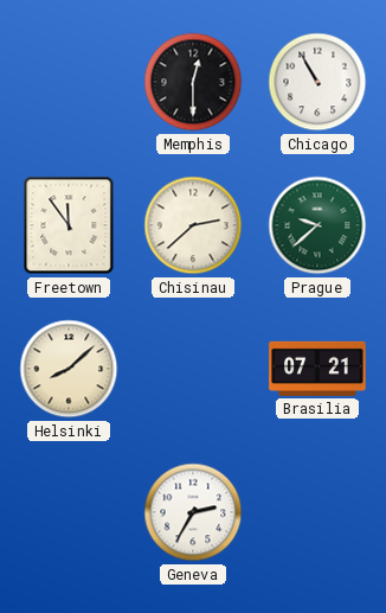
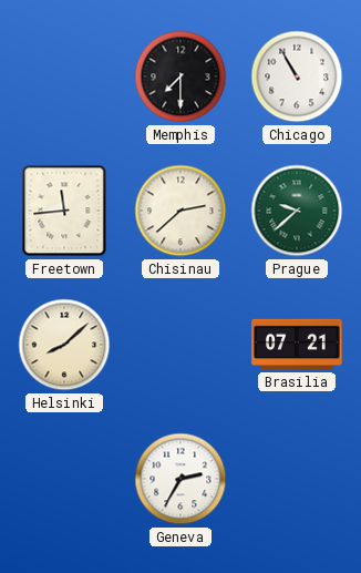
Memphis: 12:30 -> 7:30 (180, 76)
Freetown: 11:54 -> 11:44 (64, 211)
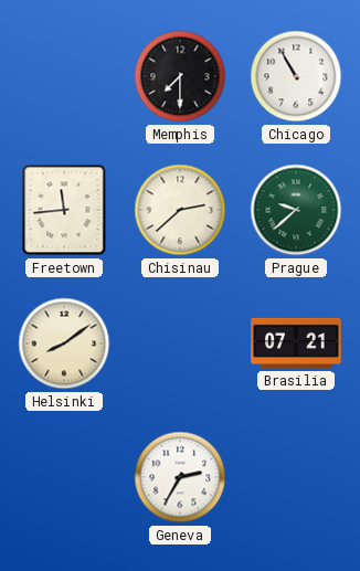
Helsinki: 8:08 -> 8:09 (64, 343)
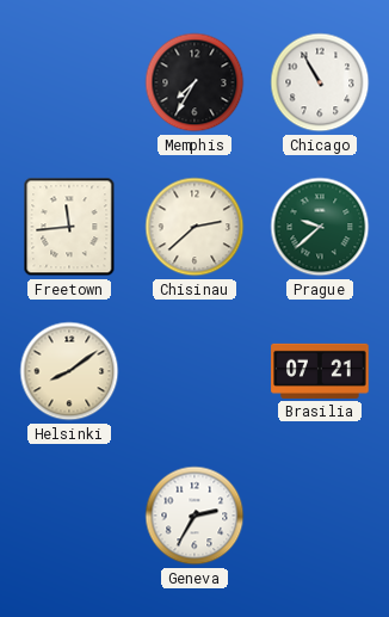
Memphis: 7:30 -> 7:35 (194, 82)
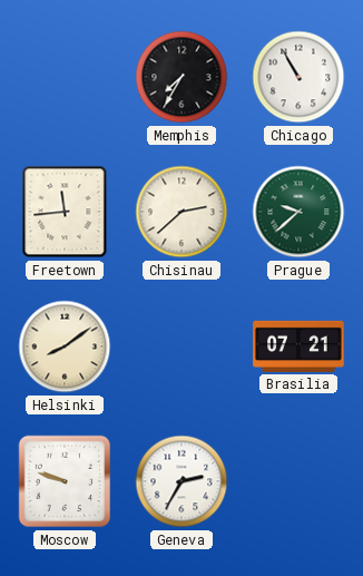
Moscow: none -> 9:48 (65, 481)
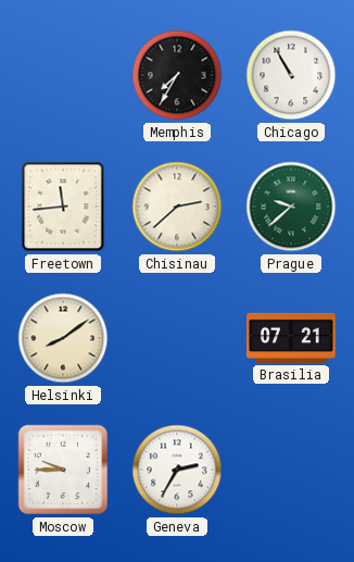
Moscow: 9:48 -> 9:45 (63, 470)
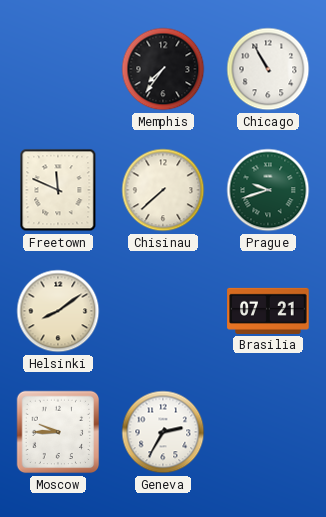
Memphis: 7:35 -> 7:36 (163, 69)
Freetown: 11:44 -> 11:49 (58, 190)
Chisinau: 2:38 -> 7:38 (163, 190)
Prague: 9:38 -> 9:42 (268, 190)
